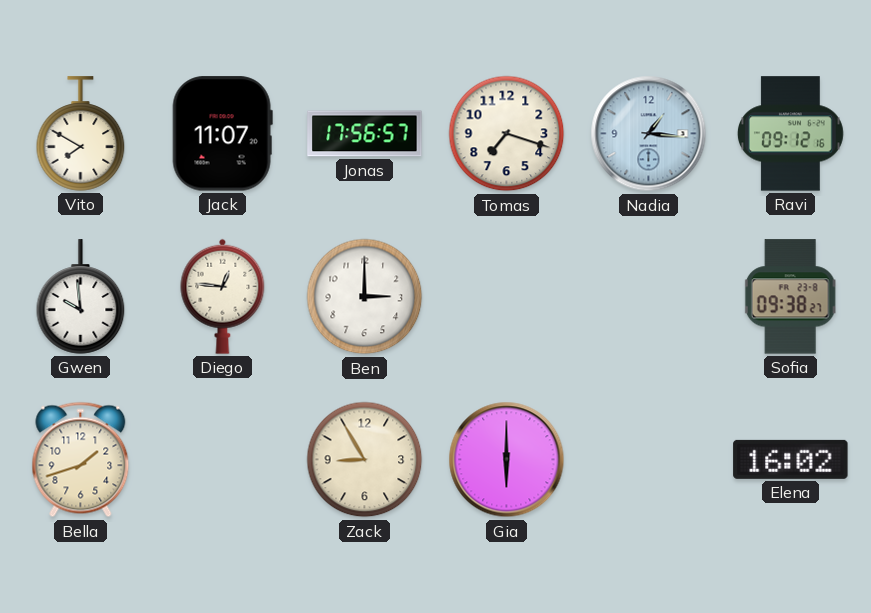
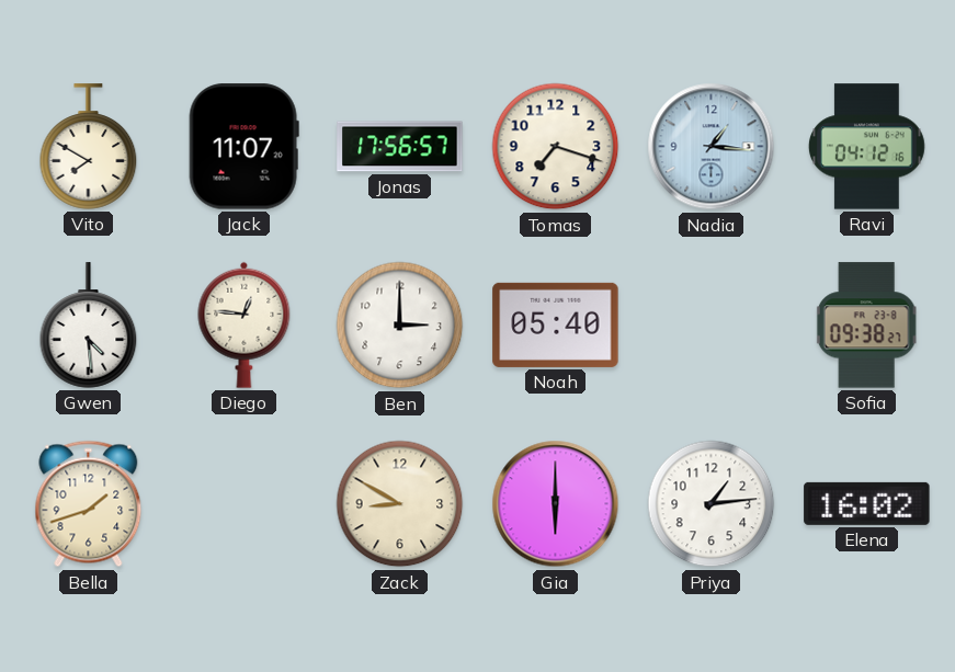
Ravi: 09:12 -> 04:12 (866, 147)
Gwen: 9:59 -> 4:29 (89, 326)
Noah: none -> 05:40 (556, 324)
Zack: 8:55 -> 8:50 (400, 504)
Priya: none -> 1:14 (712, 504)
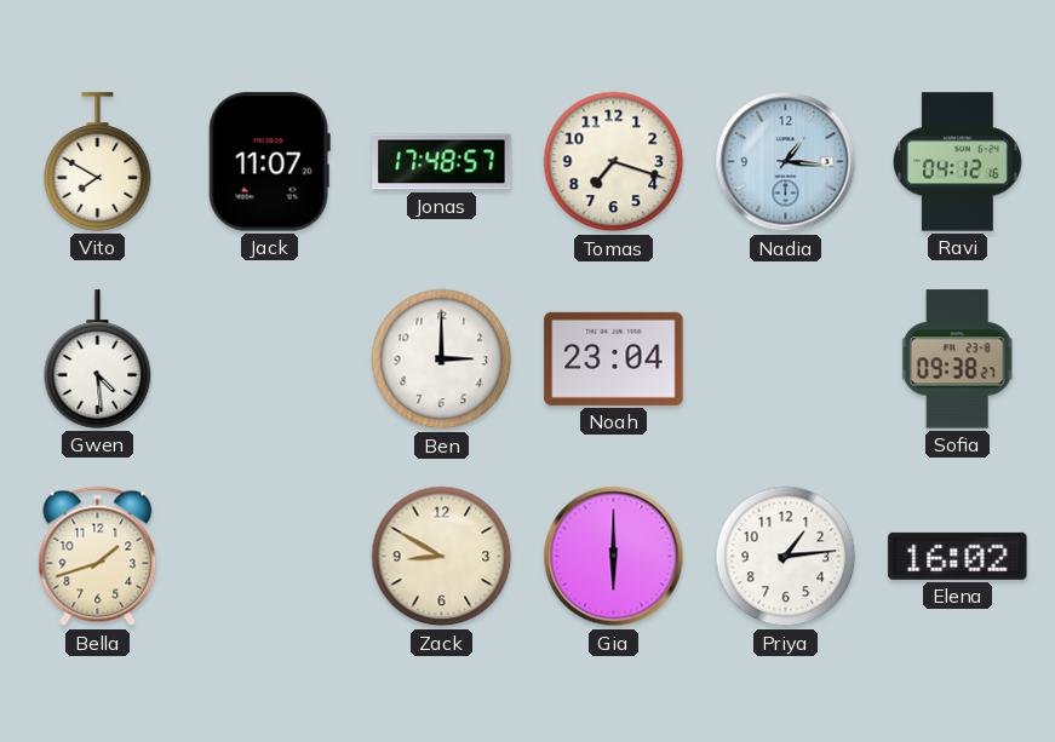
Jonas: 17:56 -> 17:48 (442, 162)
Diego: 12:46 -> none (245, 324)
Noah: 05:40 -> 23:04 (614, 358)
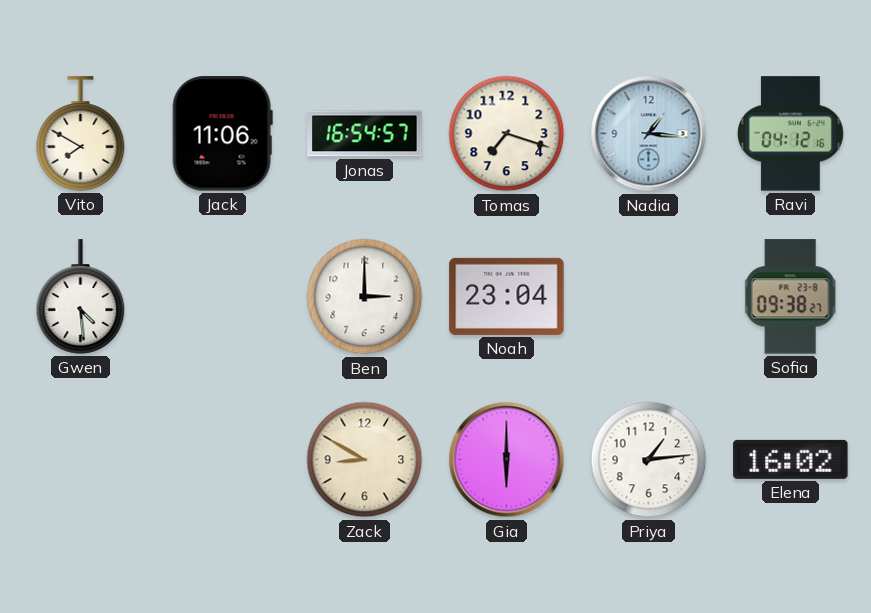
Jack: 11:07 -> 11:06 (222, 134)
Jonas: 17:48 -> 16:54 (365, 134)
Bella: 1:42 -> none (98, 557)
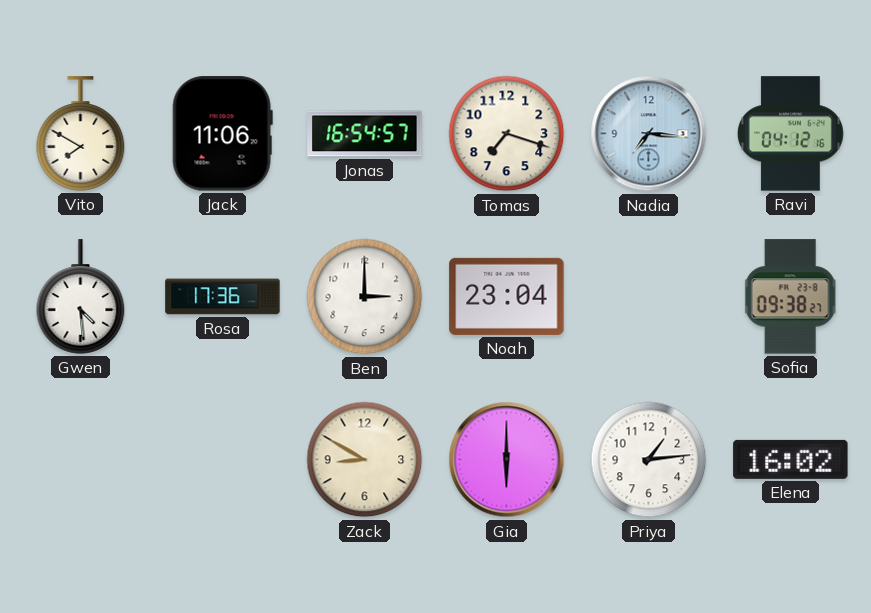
Nadia: 1:16 -> 7:16 (649, 134)
Rosa: none -> 17:36 (223, 297)
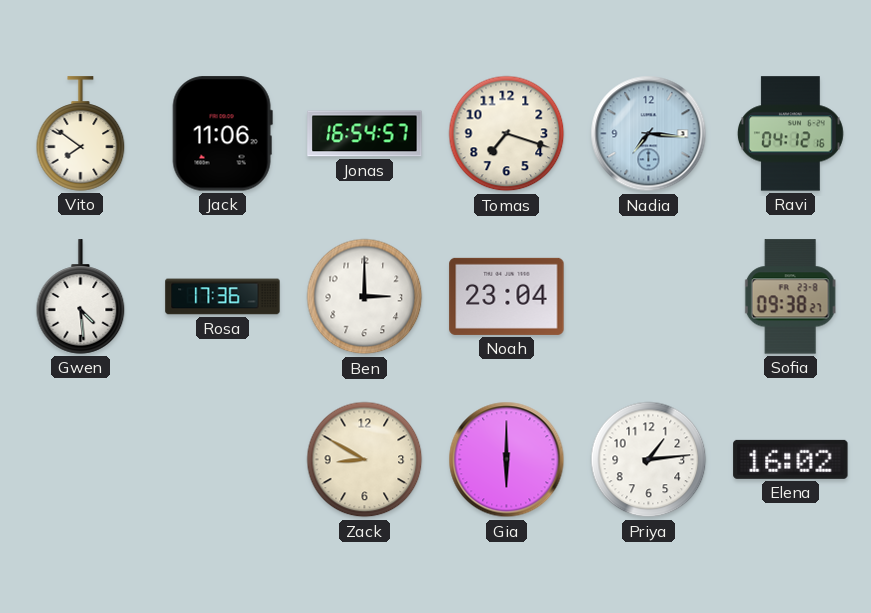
Vito: 7:50 -> 7:51 (81, 134)
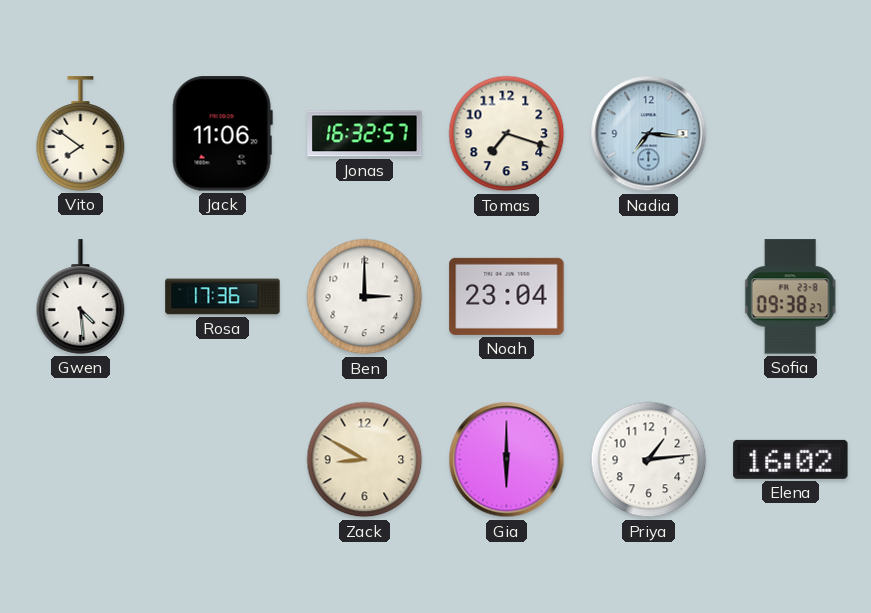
Jonas: 16:54 -> 16:32 (365, 134)
Ravi: 04:12 -> none (790, 134)
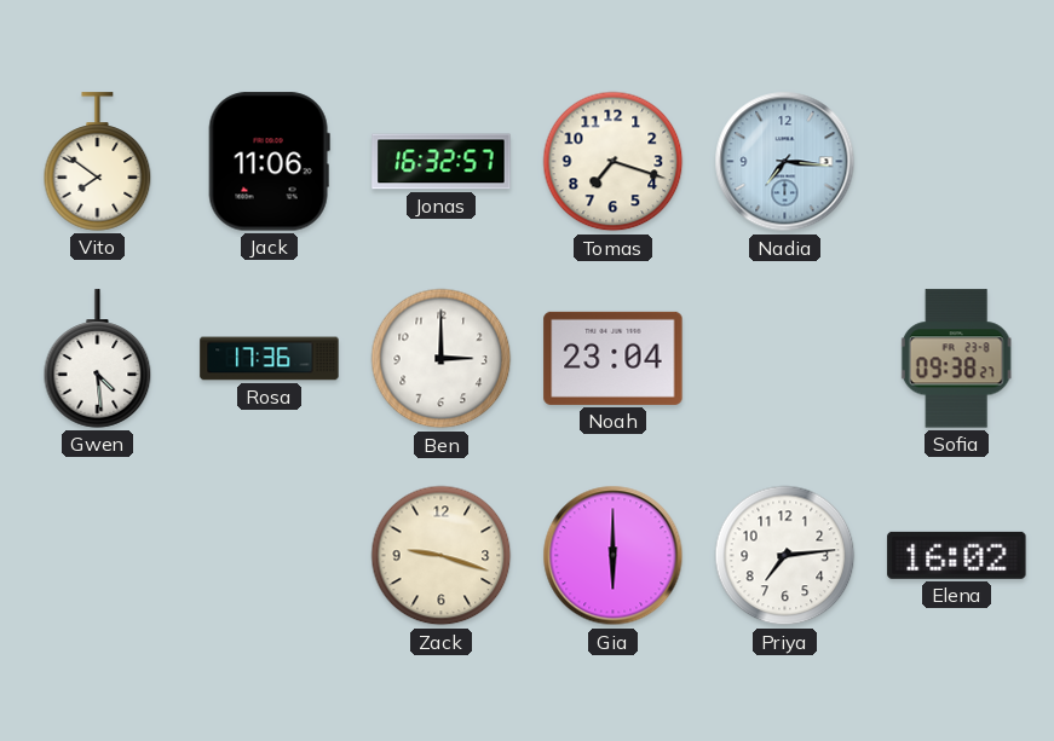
Zack: 8:50 -> 9:18 (442, 556)
Priya: 1:14 -> 7:14 (785, 556)
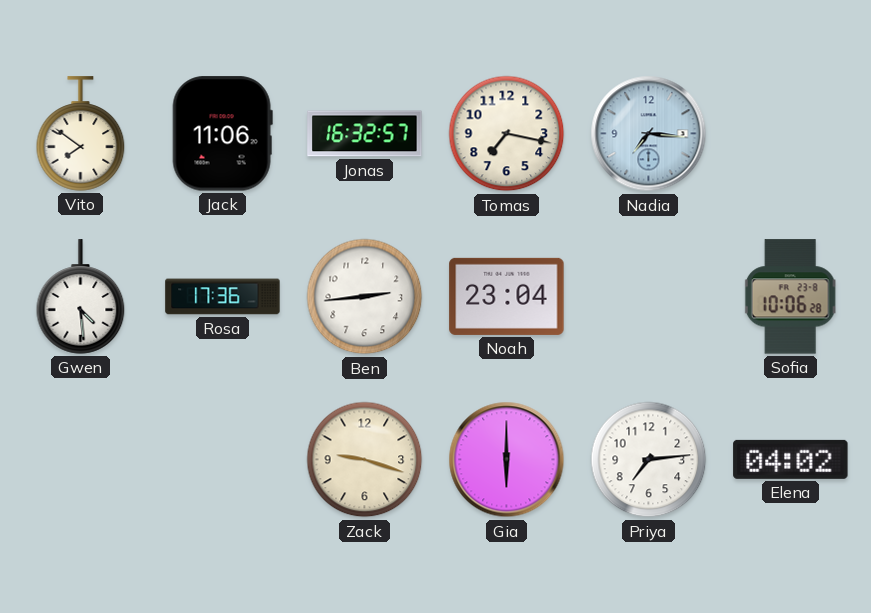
Tomas: 7:18 -> 7:17 (507, 134)
Ben: 3:00 -> 2:44 (365, 297)
Sofia: 09:38 -> 10:06 (790, 297)
Elena: 16:02 -> 04:02 (791, 459)
